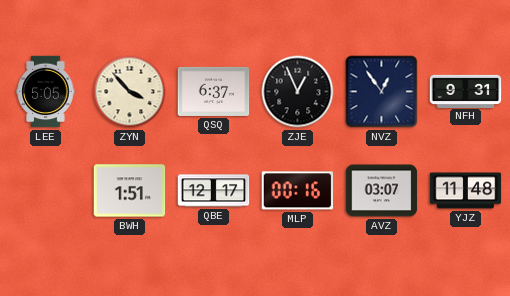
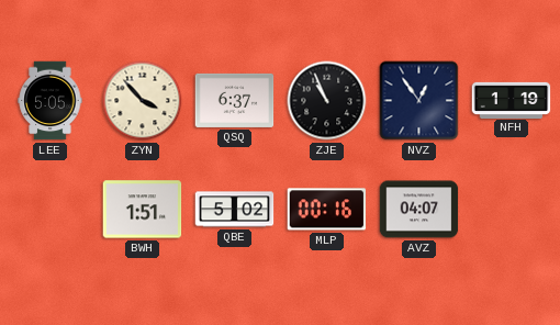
ZJE: 12:56 -> 10:56 (327, 101)
NFH: 9:31 -> 1:19 (512, 100)
QBE: 12:17 -> 5:02 (235, 210)
AVZ: 03:07 -> 04:07 (419, 210)
YJZ: 11:48 -> none (466, 191)
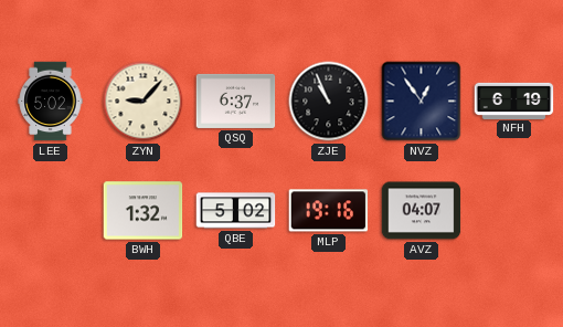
LEE: 5:05 -> 5:02 (51, 102)
ZYN: 3:53 -> 9:07 (144, 102)
NFH: 1:19 -> 6:19 (514, 101)
BWH: 1:51 -> 1:32 (144, 211)
MLP: 00:16 -> 19:16 (329, 211)
